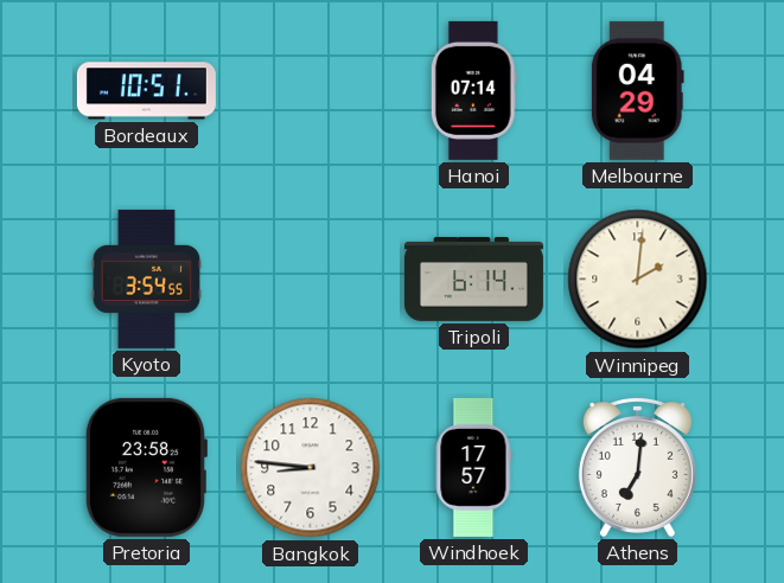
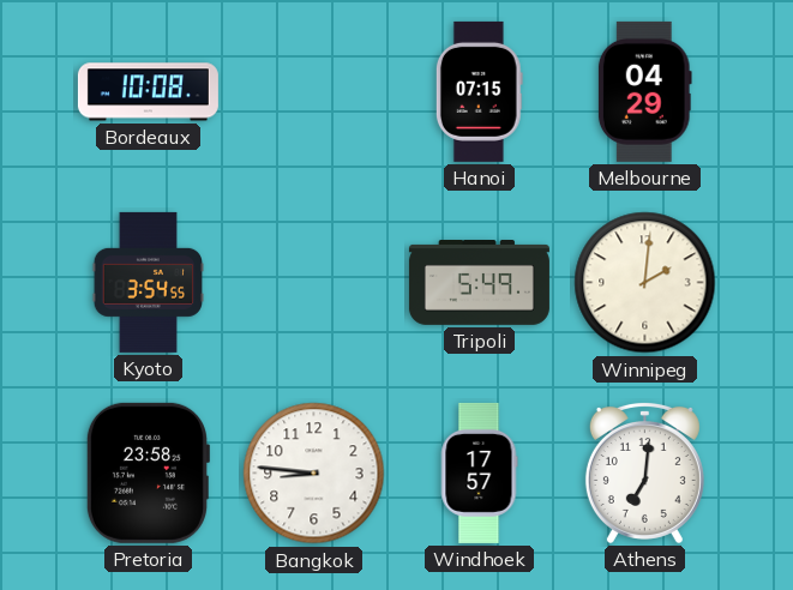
Bordeaux: 10:51 -> 10:08 (148, 92)
Hanoi: 07:14 -> 07:15 (479, 91)
Tripoli: 6:14 -> 5:49 (479, 283)
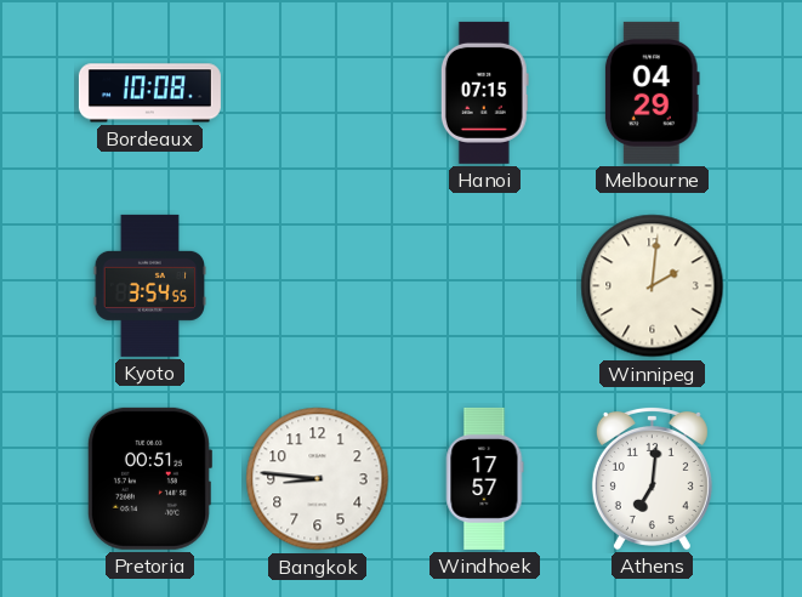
Tripoli: 5:49 -> none (479, 283)
Pretoria: 23:58 -> 00:51 (149, 478)
